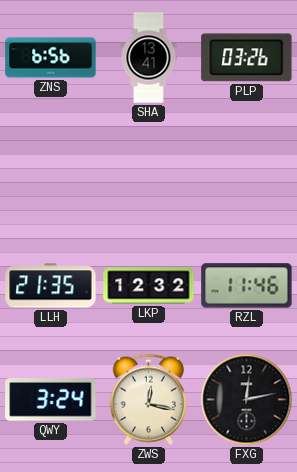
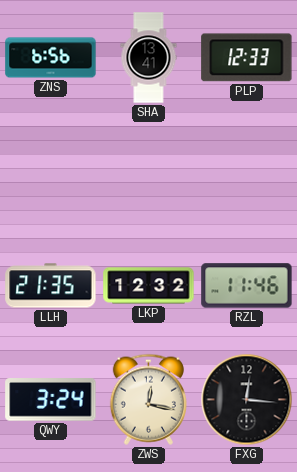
PLP: 03:26 -> 12:33 (247, 58)
FXG: 12:13 -> 12:16 (247, 400)
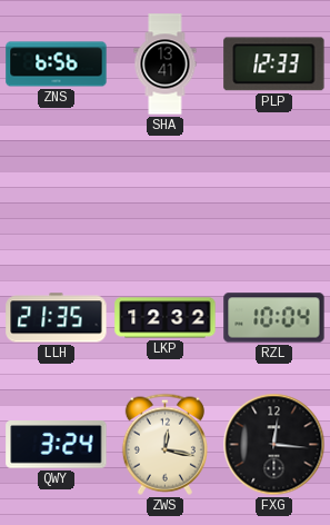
RZL: 11:46 -> 10:04 (274, 318)
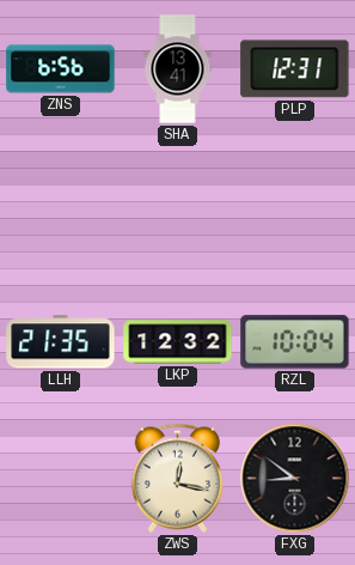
PLP: 12:33 -> 12:31 (295, 69)
QWY: 3:24 -> none (57, 445)
FXG: 12:16 -> 8:51 (295, 479)
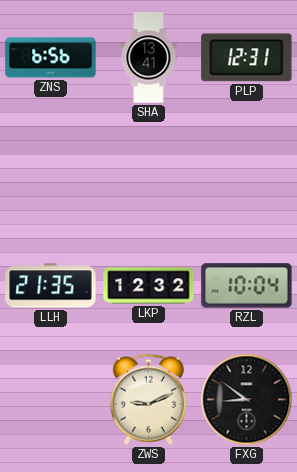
ZWS: 12:17 -> 9:11 (148, 399)
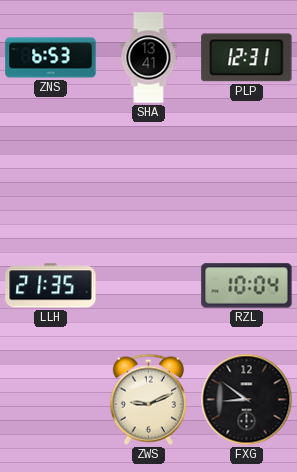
ZNS: 6:56 -> 6:53 (51, 58)
LKP: 12:32 -> none (149, 286)
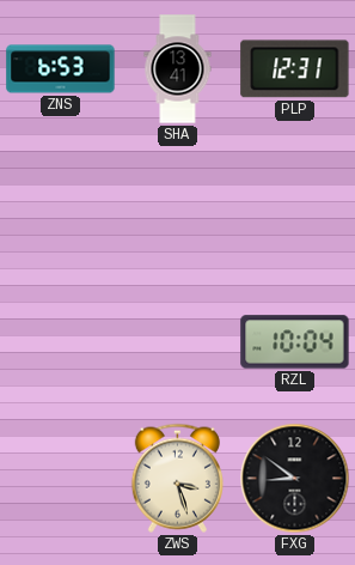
LLH: 21:35 -> none (51, 286)
ZWS: 9:11 -> 3:27 (177, 478)
